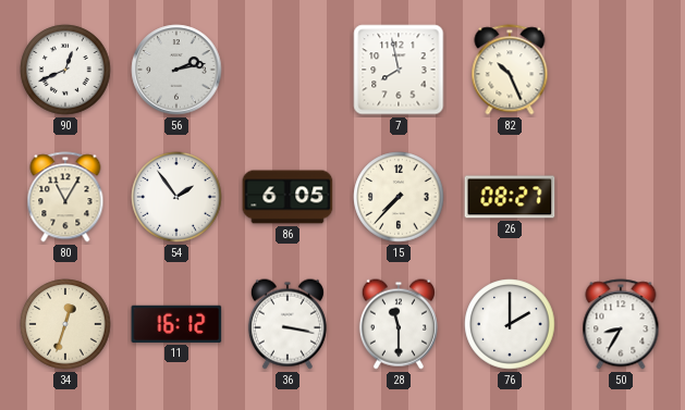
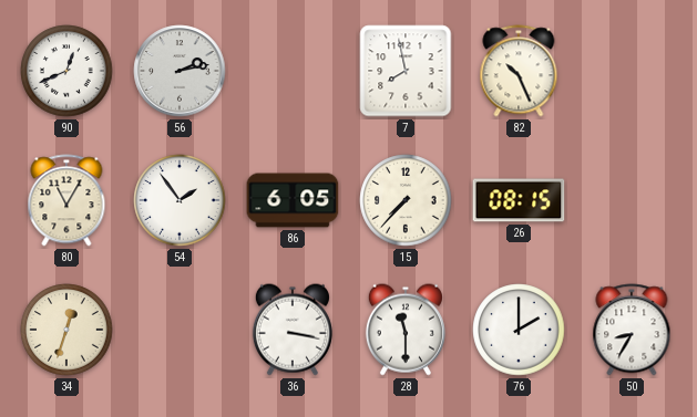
26: 08:27 -> 08:15 (519, 200)
11: 16:12 -> none (176, 324)
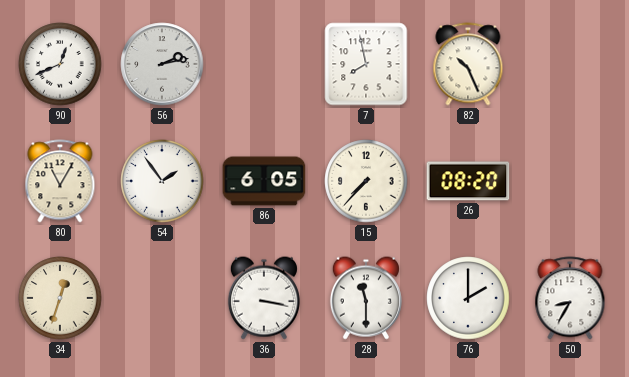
26: 08:15 -> 08:20 (468, 181)
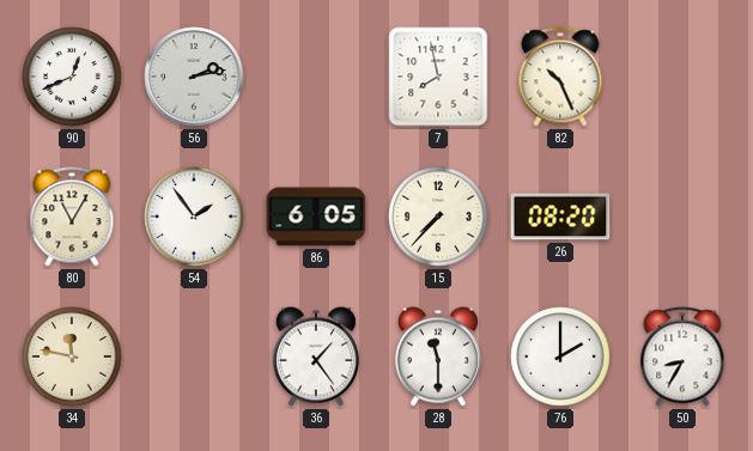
34: 12:33 -> 11:47 (72, 356)
36: 3:17 -> 1:24 (316, 356)
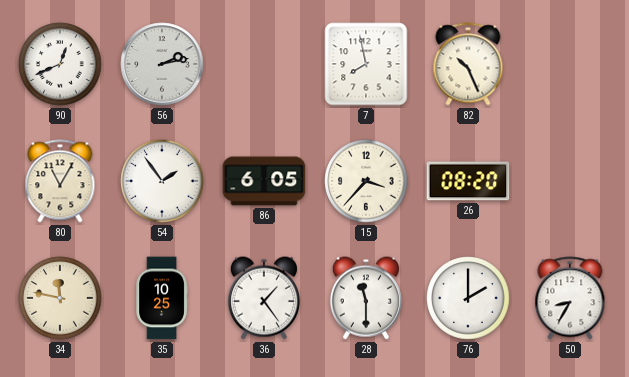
15: 7:37 -> 3:37 (366, 181)
35: none -> 10:25 (162, 298)
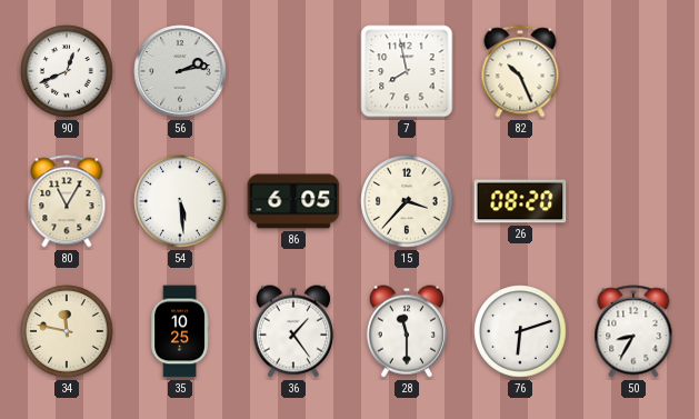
54: 1:54 -> 5:29 (180, 201)
76: 2:00 -> 6:12 (520, 331)
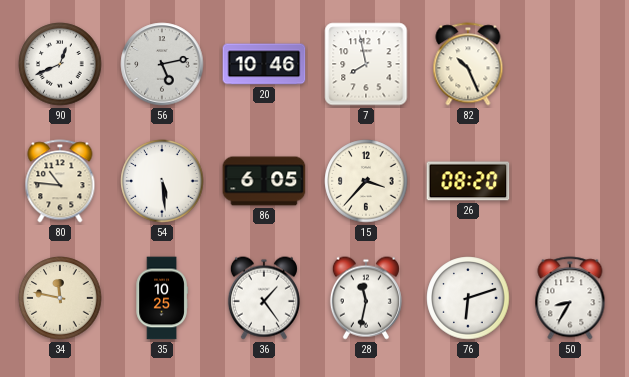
56: 2:13 -> 5:13 (162, 64)
20: none -> 10:46 (264, 64)
80: 11:05 -> 10:46 (60, 181)
28: 11:30 -> 11:32 (366, 298)
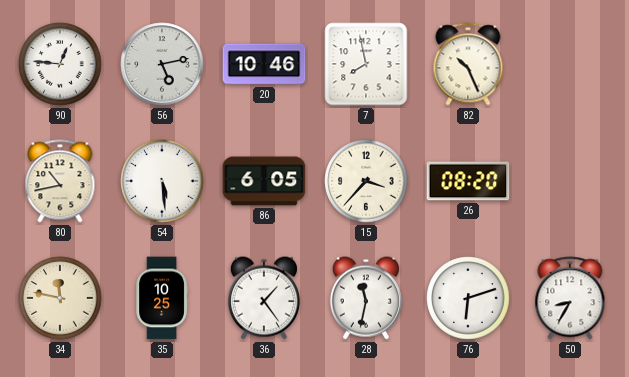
90: 12:41 -> 12:46 (60, 64)
80: 10:46 -> 10:43 (60, 181)
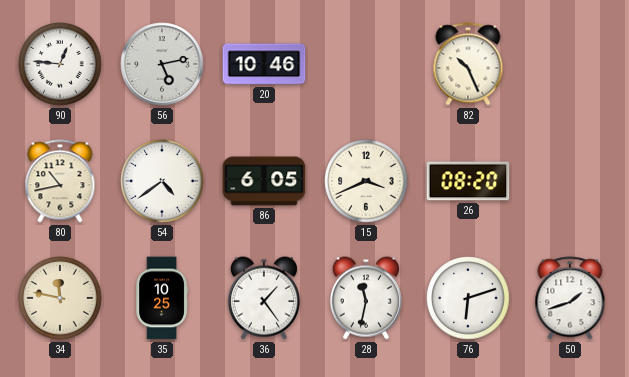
7: 7:58 -> none (366, 64)
54: 5:29 -> 4:39 (162, 181)
15: 3:37 -> 3:41 (366, 181)
50: 8:35 -> 1:42 (570, 298)
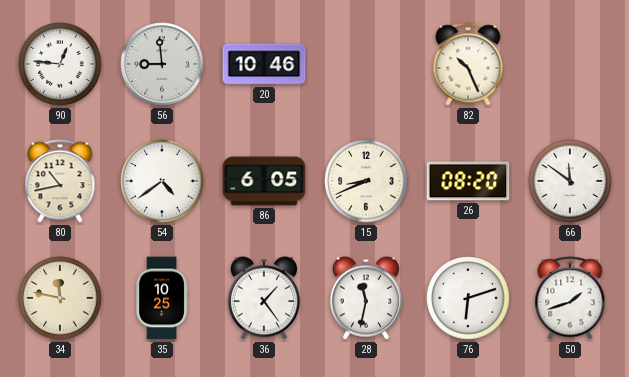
56: 5:13 -> 8:59 (162, 64)
15: 3:41 -> 8:41 (366, 181)
66: none -> 11:51 (570, 181)
